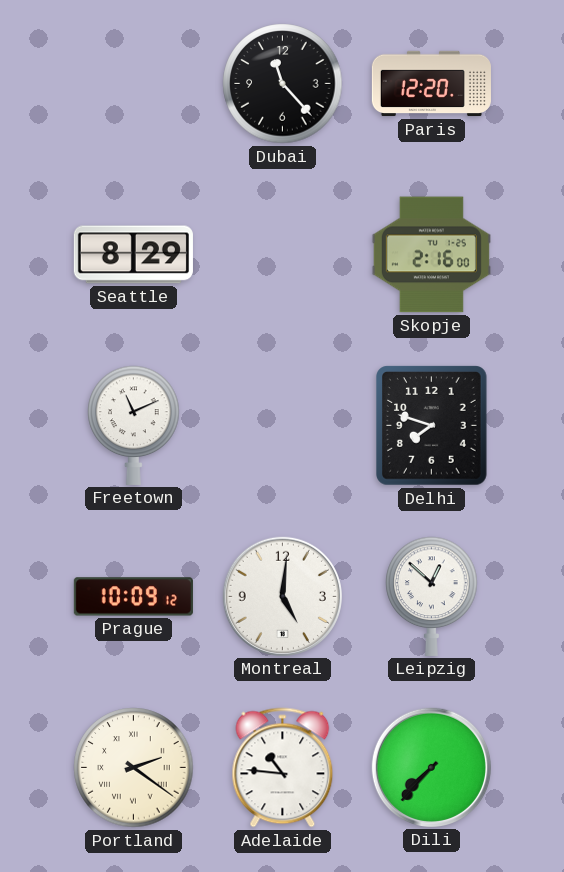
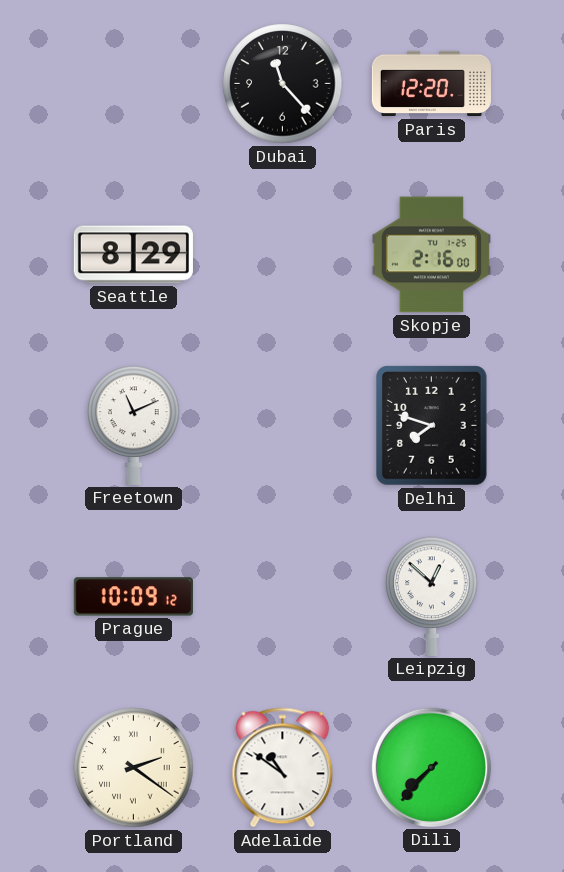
Montreal: 5:01 -> none (282, 596)
Adelaide: 10:46 -> 10:51 (283, 768)
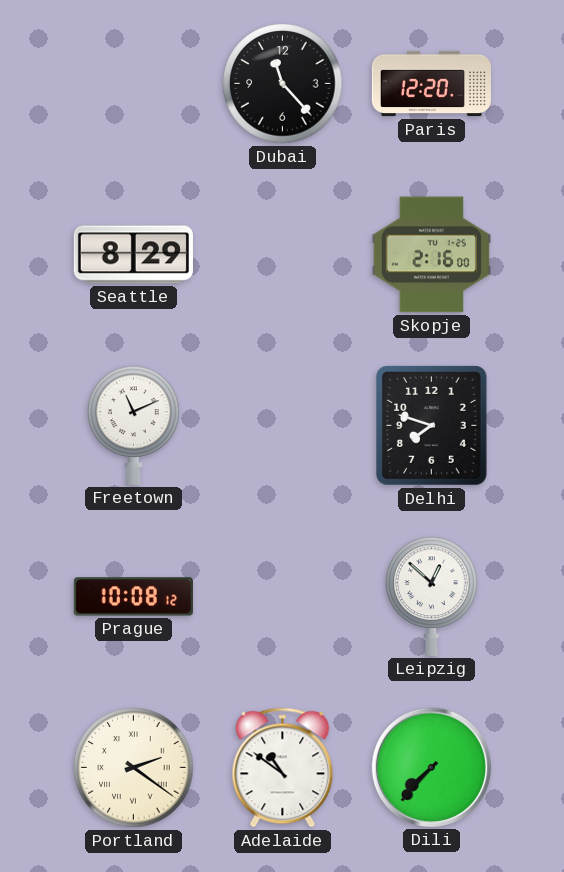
Prague: 10:09 -> 10:08 (133, 597)
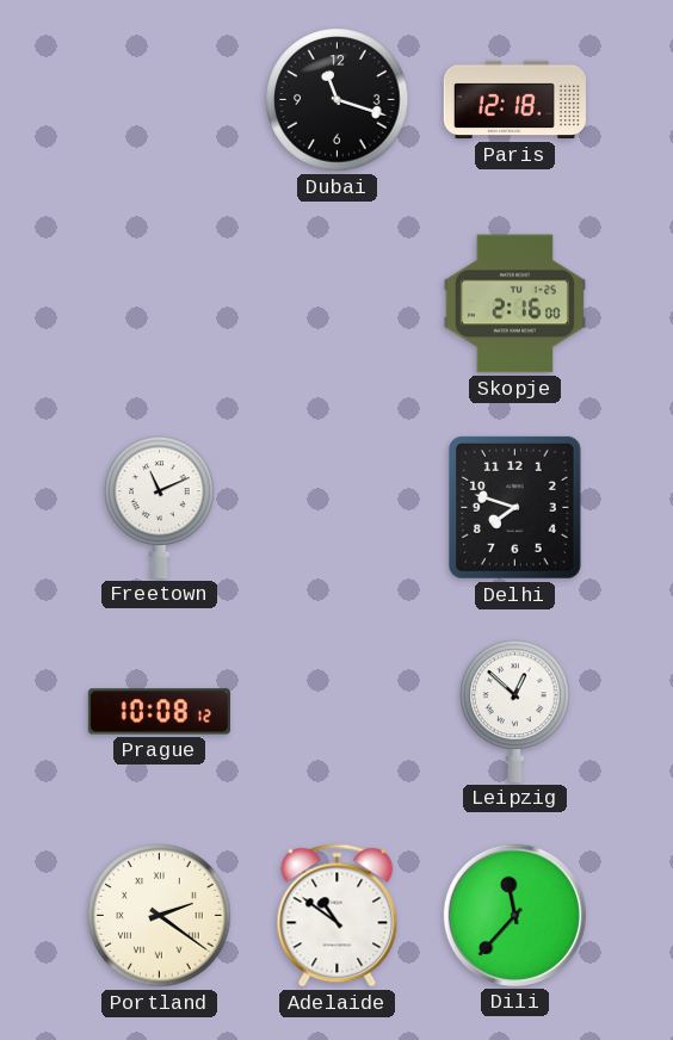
Dubai: 11:23 -> 11:18 (338, 100)
Paris: 12:20 -> 12:18 (514, 100)
Seattle: 8:29 -> none (133, 255)
Dili: 7:37 -> 11:37 (514, 915)
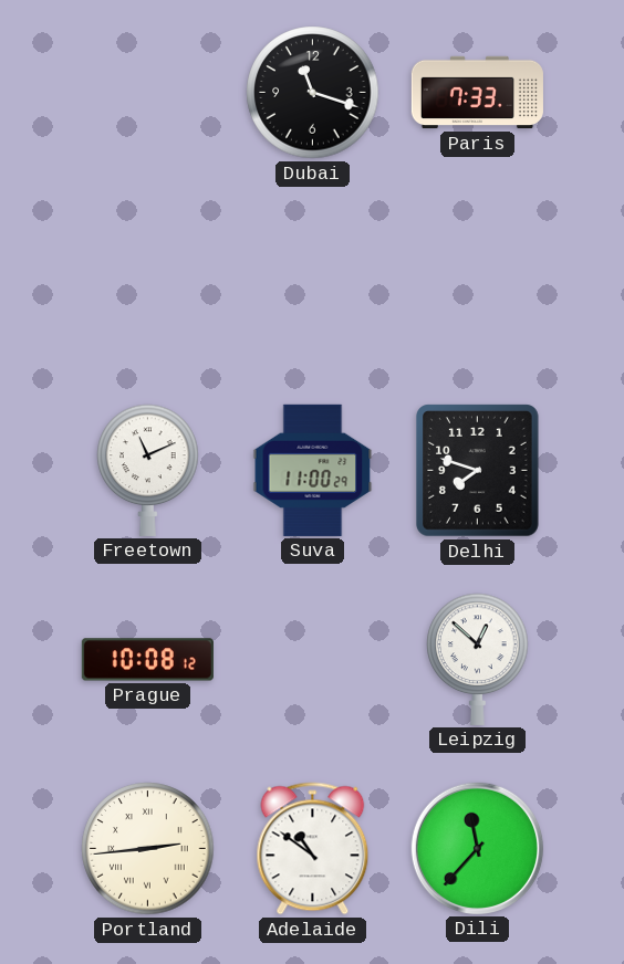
Paris: 12:18 -> 7:33 (477, 93)
Skopje: 2:16 -> none (514, 304)
Suva: none -> 11:00 (313, 470)
Portland: 2:21 -> 2:44 (148, 849)
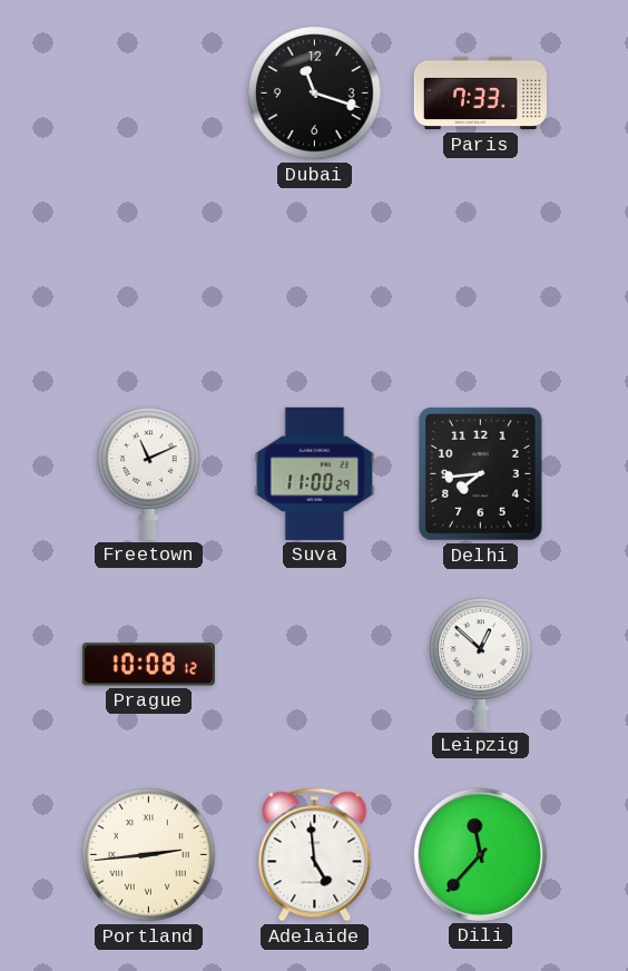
Delhi: 7:48 -> 7:44 (481, 474)
Adelaide: 10:51 -> 4:59 (315, 855)
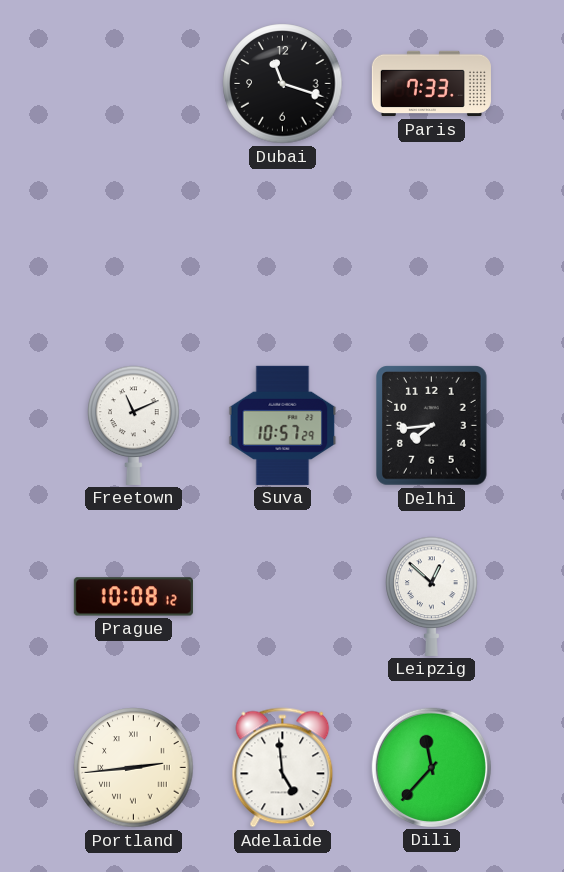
Suva: 11:00 -> 10:57 (283, 425)
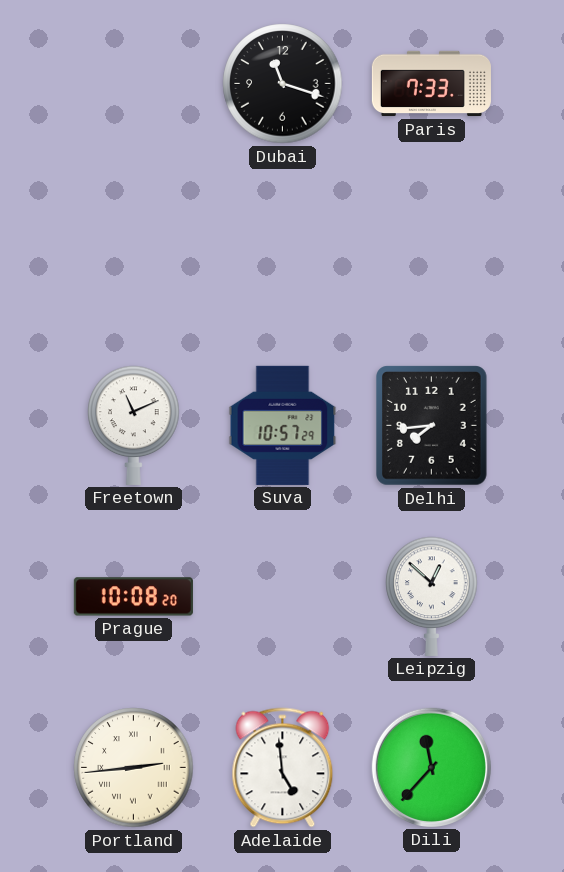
Prague: 10:08:12 -> 10:08:20 (133, 597)
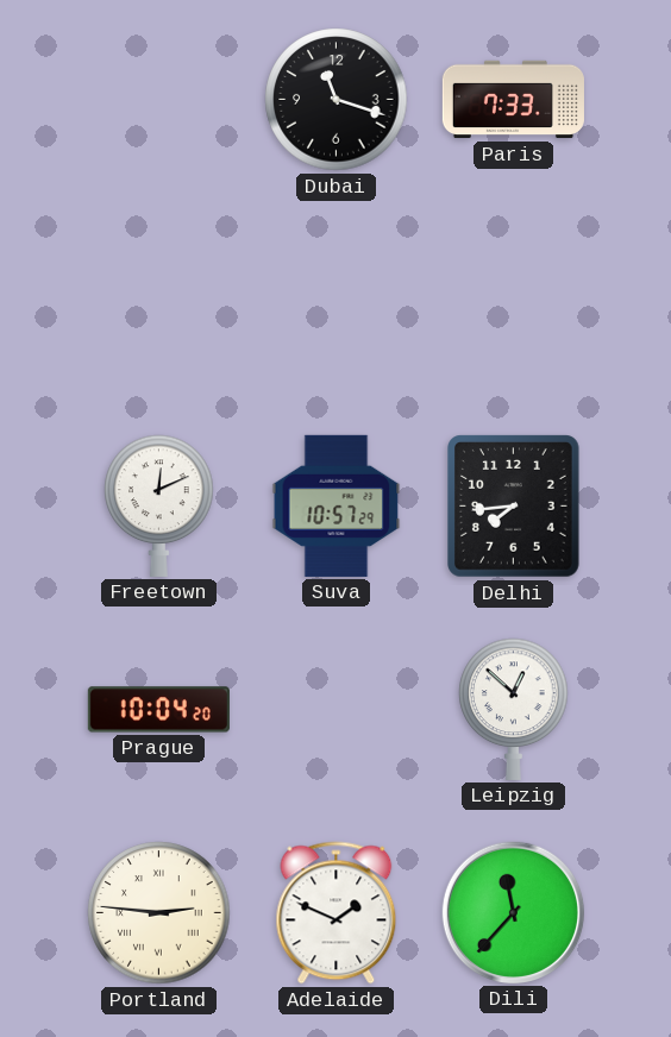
Freetown: 11:11 -> 12:11 (159, 505)
Prague: 10:08 -> 10:04 (158, 710)
Portland: 2:44 -> 2:46 (159, 913)
Adelaide: 4:59 -> 1:49 (337, 913)
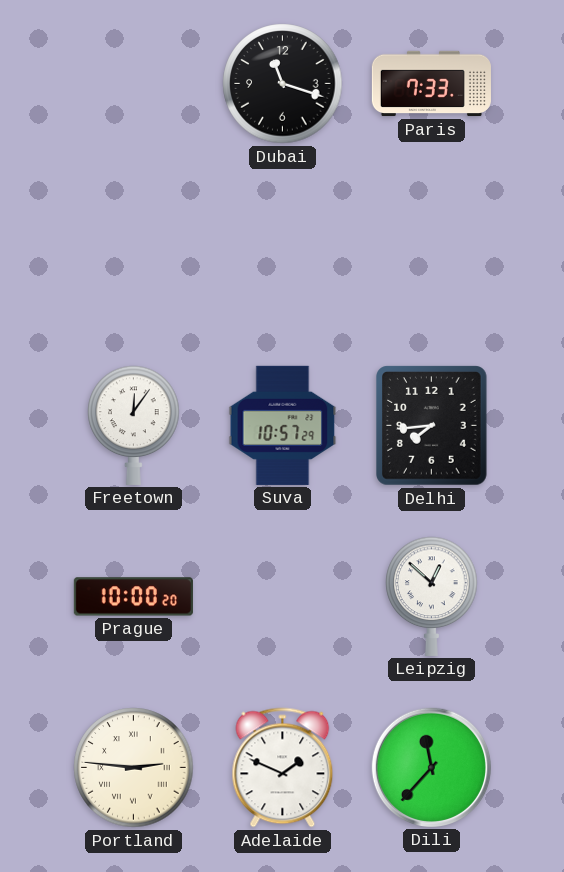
Freetown: 12:11 -> 12:06 (134, 425)
Prague: 10:04 -> 10:00 (133, 597)
